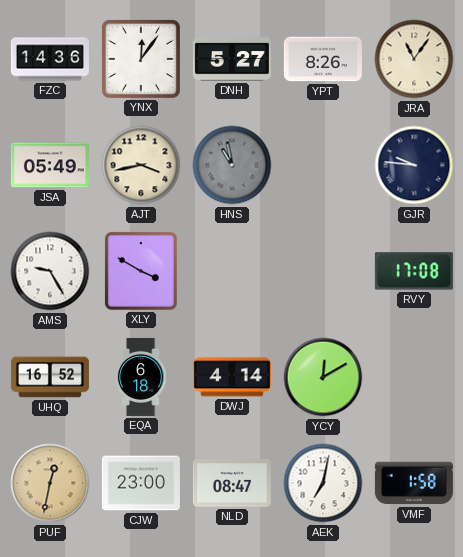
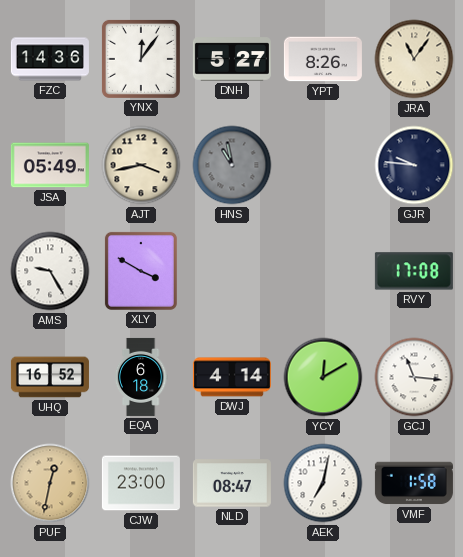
GCJ: none -> 11:16 (414, 377)
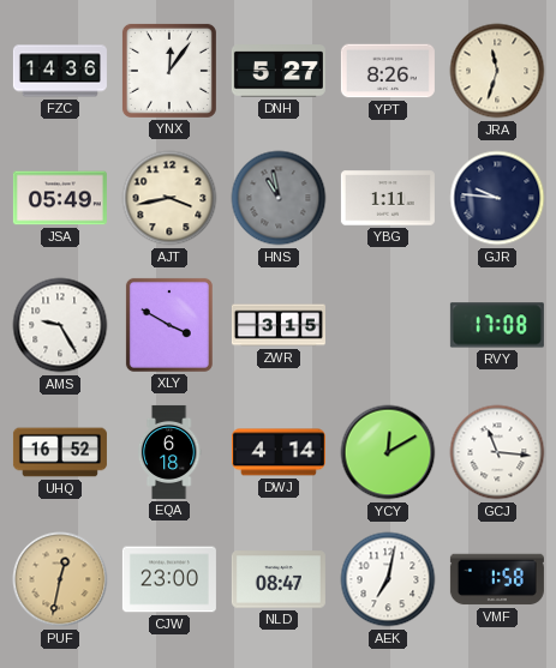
JRA: 11:06 -> 11:33 (497, 71)
YBG: none -> 1:11 (388, 198)
ZWR: none -> 3:15 (279, 325)
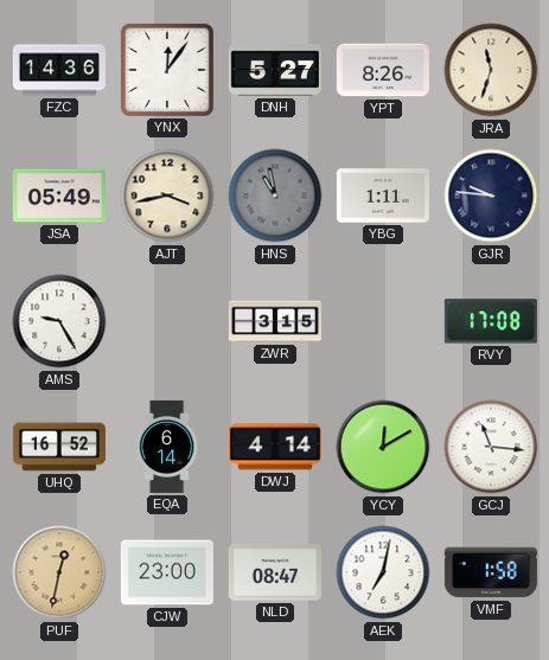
XLY: 3:50 -> none (169, 325)
EQA: 6:18 -> 6:14 (167, 447)
